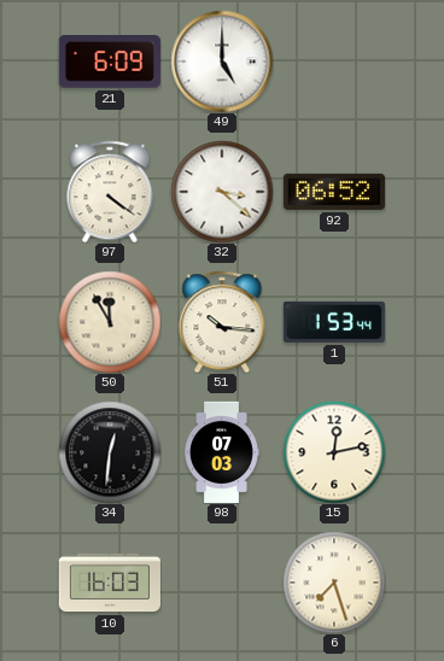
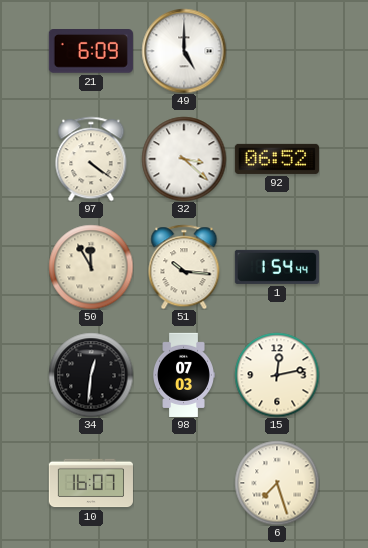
1: 1:53 -> 1:54 (277, 267)
10: 16:03 -> 16:07 (91, 483)
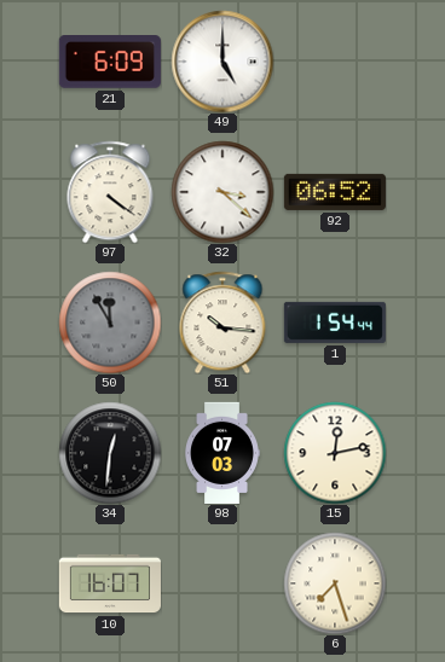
50 dial: cream -> grey (110, 323)
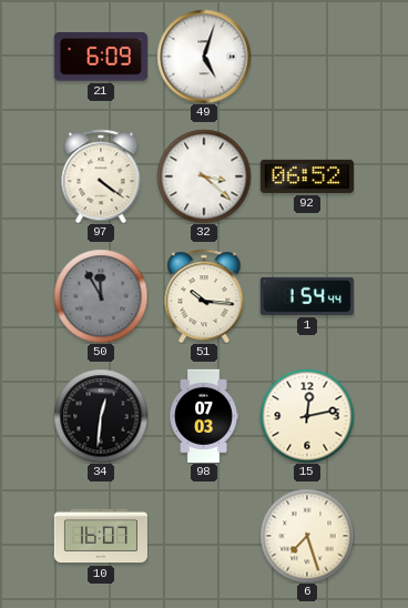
49: 5:00 -> 5:03 (204, 57)
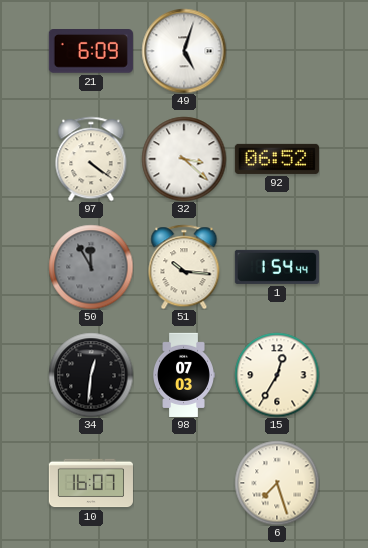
15: 12:13 -> 12:35 (277, 375)
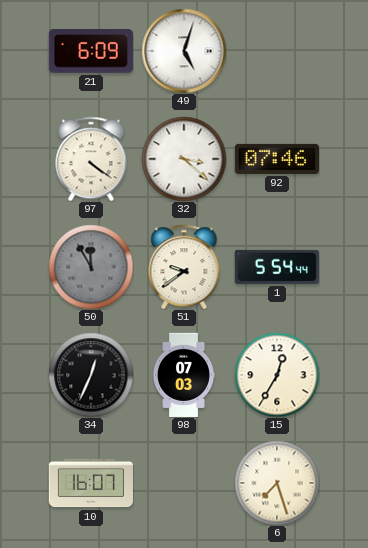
92: 06:52 -> 07:46 (277, 159)
51: 10:16 -> 9:39 (184, 267)
1: 1:54 -> 5:54 (277, 267)
34: 12:31 -> 12:34 (91, 375)
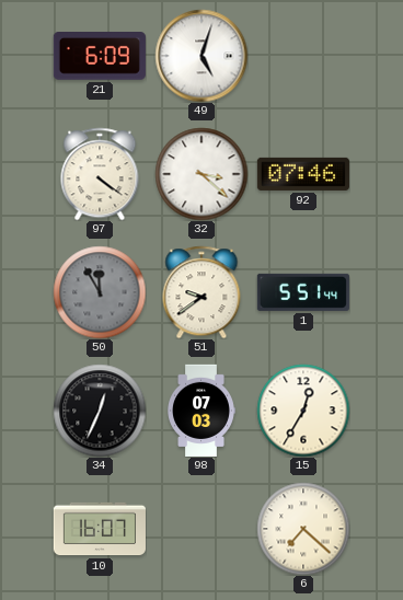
1: 5:54 -> 5:51 (303, 292)
6: 7:27 -> 7:22 (303, 529)
